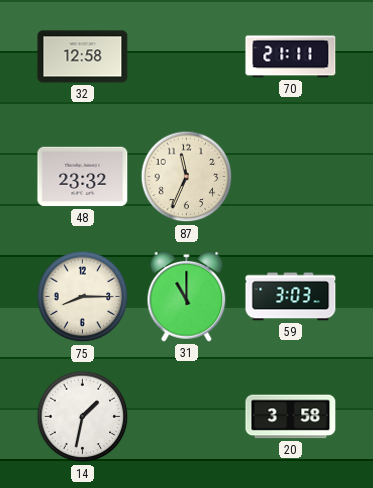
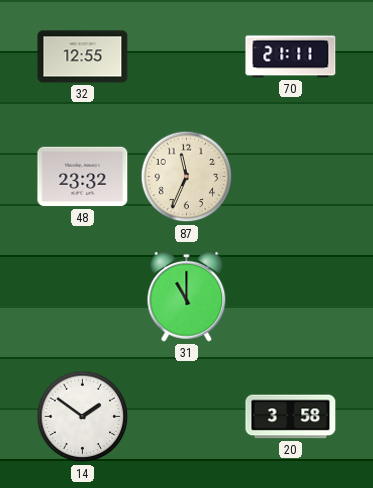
32: 12:58 -> 12:55 (83, 57)
75: 8:15 -> none (83, 297)
59: 3:03 -> none (291, 297)
14: 1:32 -> 1:51 (83, 417)
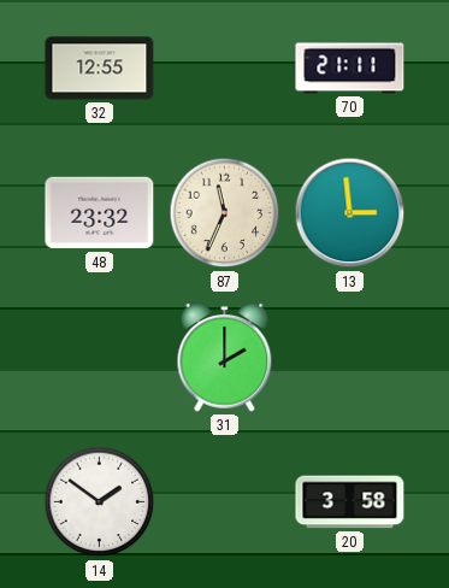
13: none -> 2:59 (350, 213)
31: 11:00 -> 2:00 (225, 357)
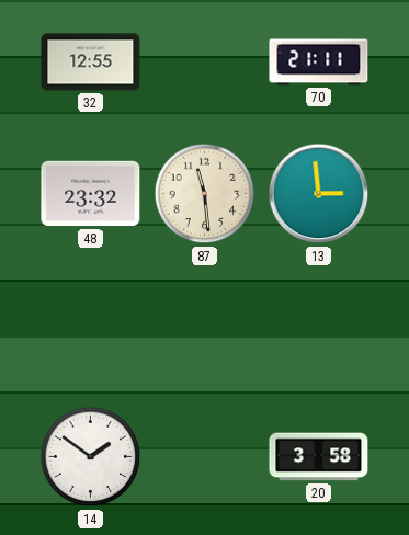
87: 11:34 -> 11:29 (205, 194)
31: 2:00 -> none (225, 357)
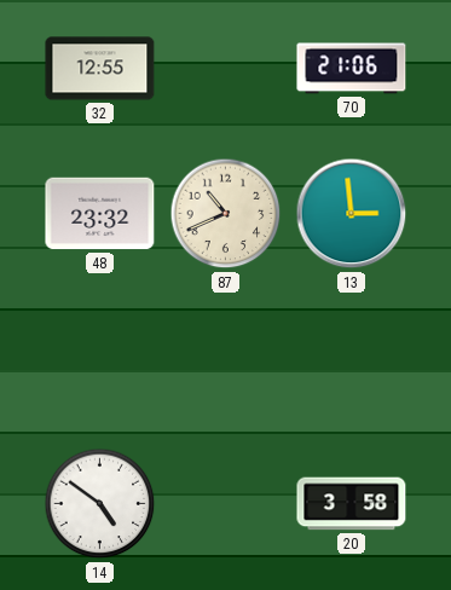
70: 21:11 -> 21:06 (352, 69)
87: 11:29 -> 10:41 (226, 214)
14: 1:51 -> 4:51 (100, 504)
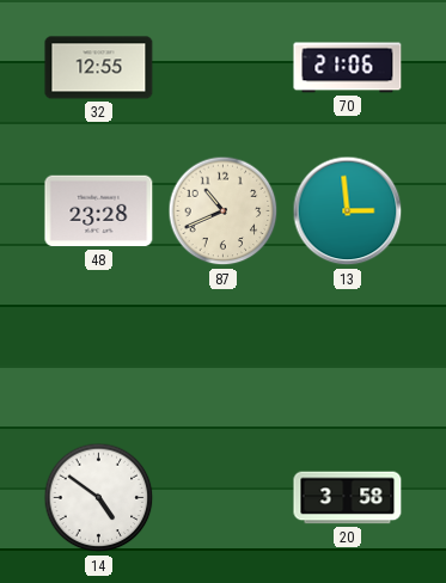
48: 23:32 -> 23:28 (99, 211)
